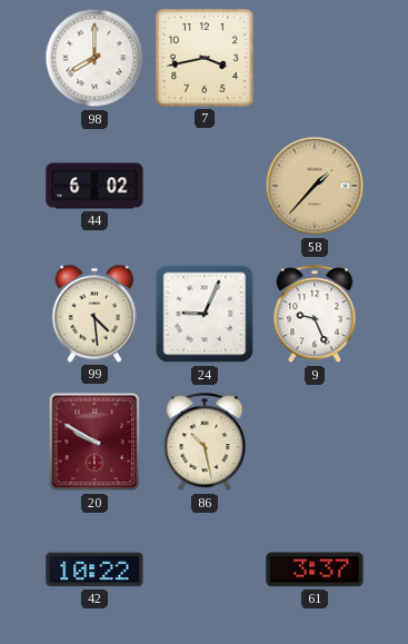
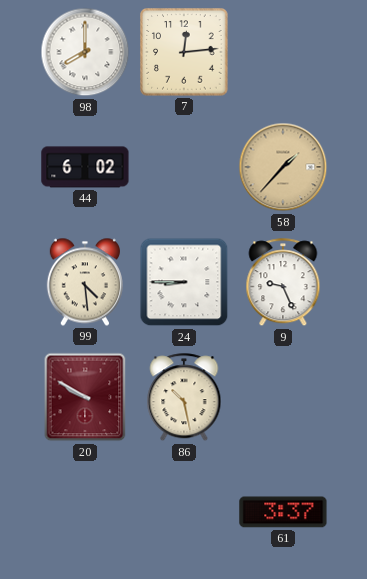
7: 3:43 -> 12:14 (184, 52)
24: 9:04 -> 8:45 (184, 282)
42: 10:22 -> none (94, 569)
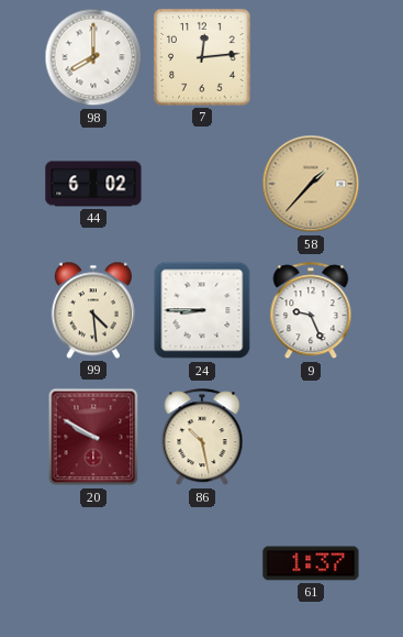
61: 3:37 -> 1:37 (311, 563)
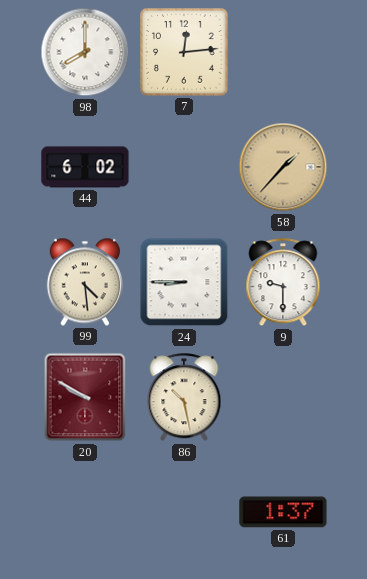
9: 9:26 -> 9:30 (283, 283)
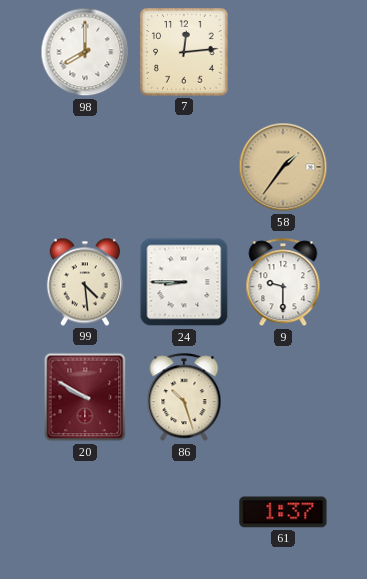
44: 6:02 -> none (85, 167)
58: 1:37 -> 1:36 (283, 167)
86: 10:28 -> 10:27 (184, 398)
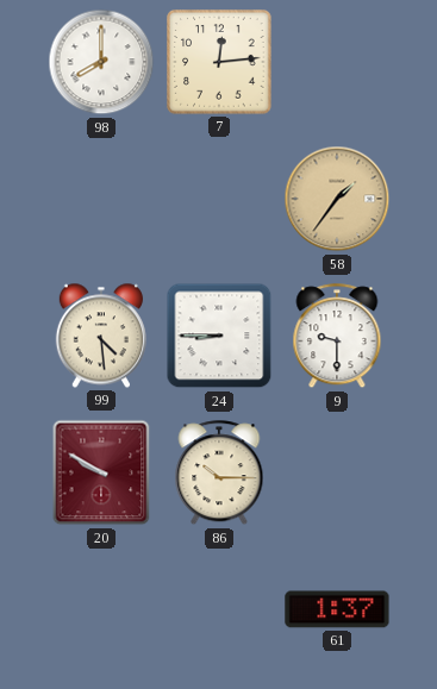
86: 10:27 -> 10:15 (219, 474)
